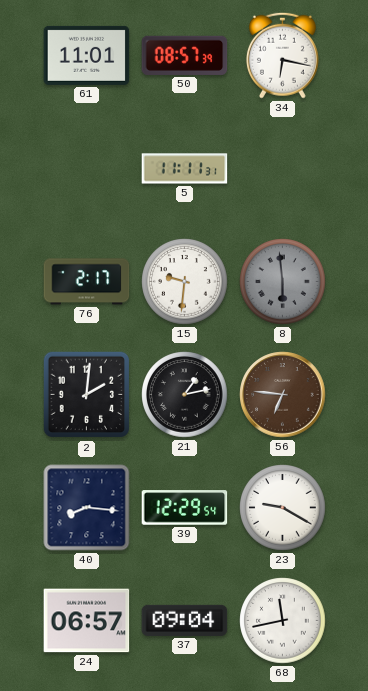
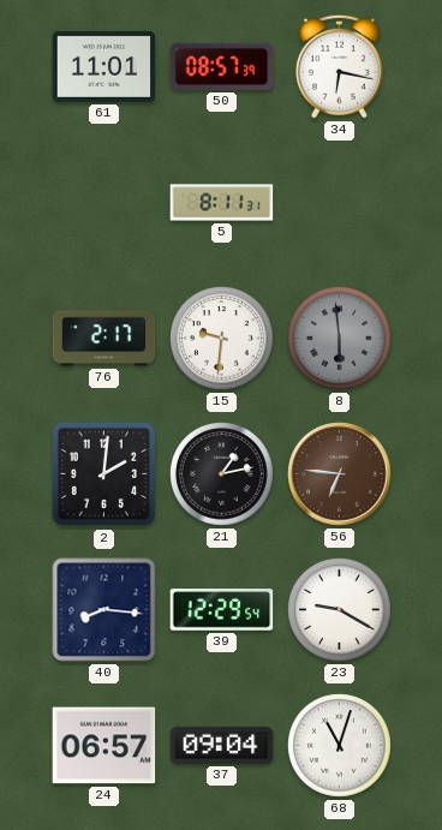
5: 11:11 -> 8:11 (222, 203)
68: 11:43 -> 11:03 (340, 746)
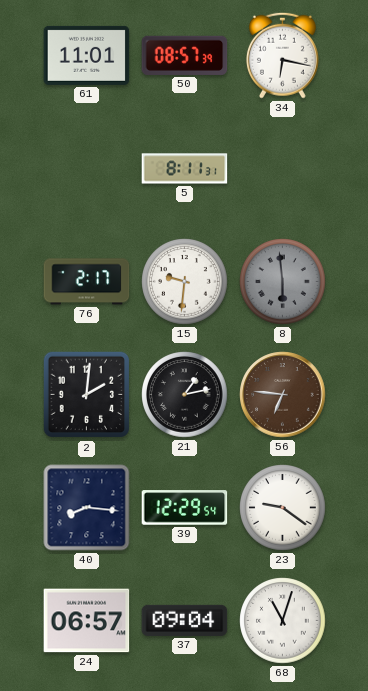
23: 9:20 -> 9:21 (283, 508)
